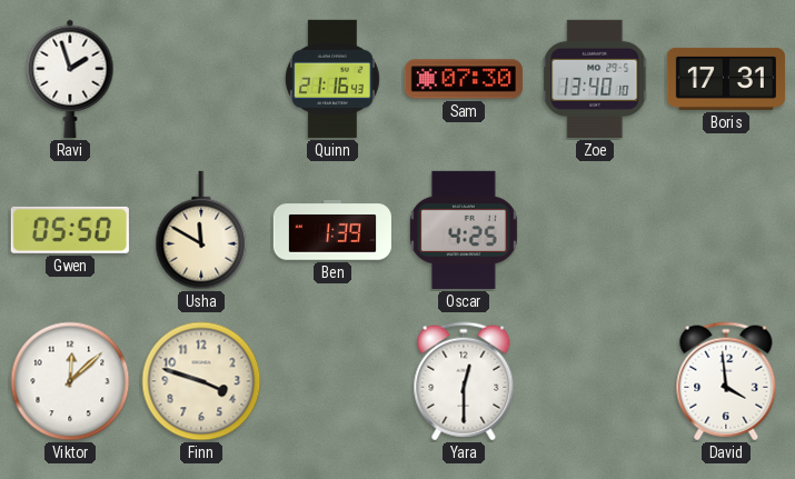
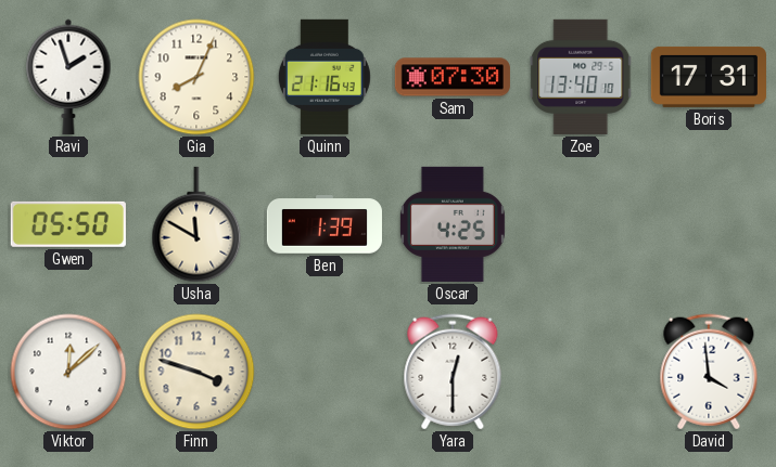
Gia: none -> 8:04 (196, 77)
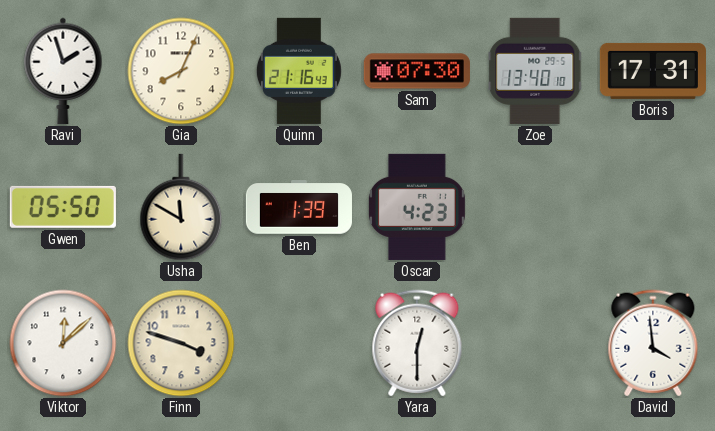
Oscar: 4:25 -> 4:23 (417, 207)
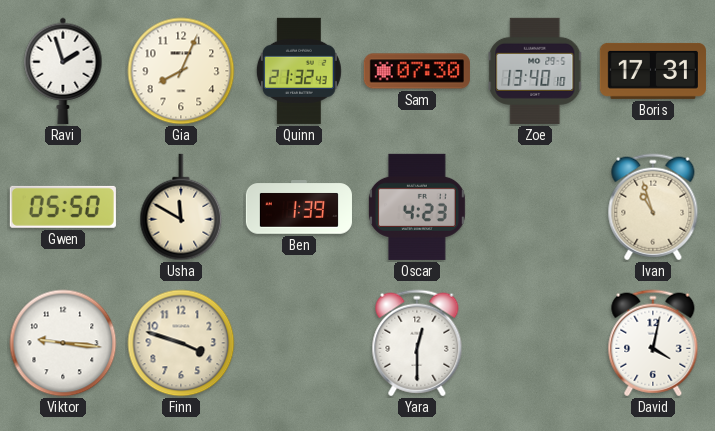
Quinn: 21:16 -> 21:32 (299, 71)
Ivan: none -> 10:57 (653, 207)
Viktor: 12:08 -> 9:16 (63, 343)
David: 3:59 -> 4:02 (653, 343)
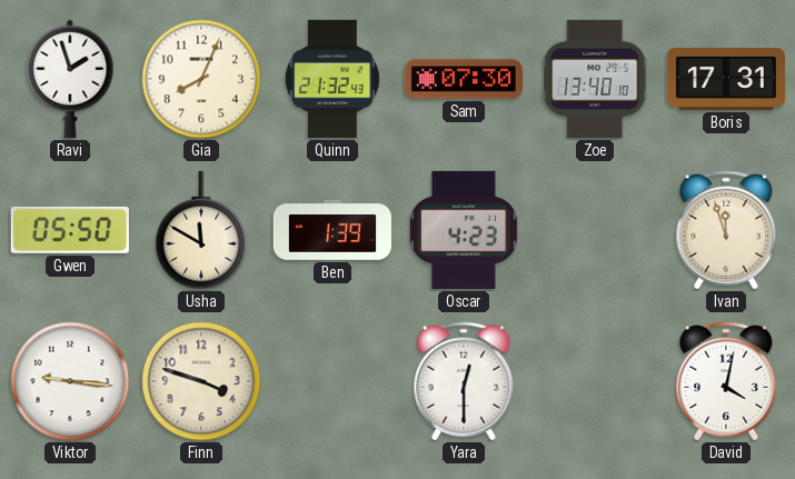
Ivan: 10:57 -> 11:57 (726, 230)
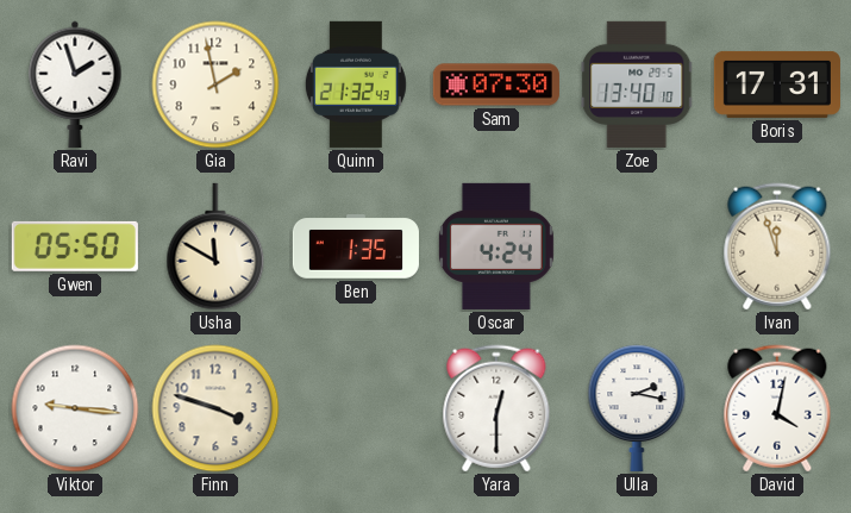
Gia: 8:04 -> 1:58 (215, 85)
Ben: 1:39 -> 1:35 (356, 246)
Oscar: 4:23 -> 4:24 (496, 246)
Ulla: none -> 2:17 (637, 408)
